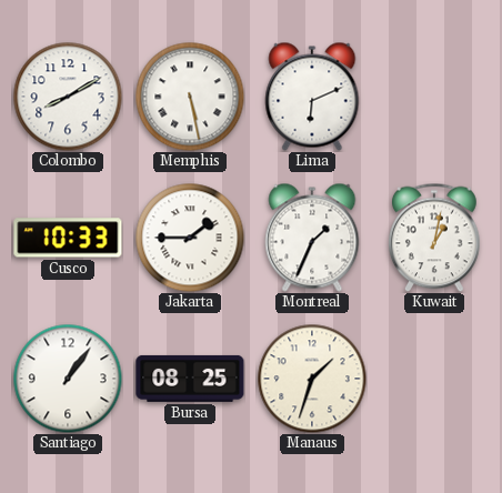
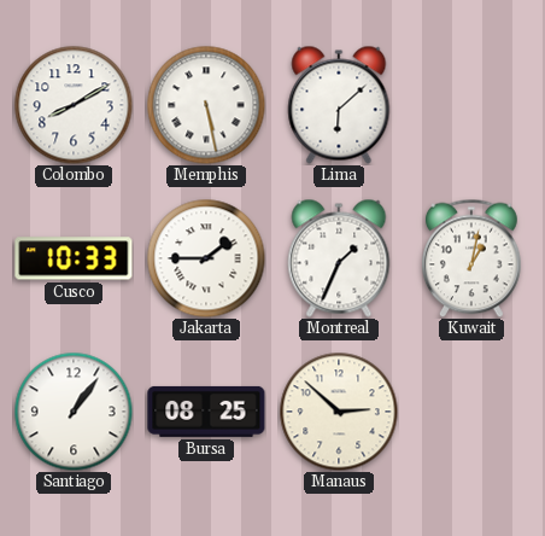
Lima: 6:11 -> 6:08 (339, 105)
Manaus: 1:33 -> 2:52 (339, 412)
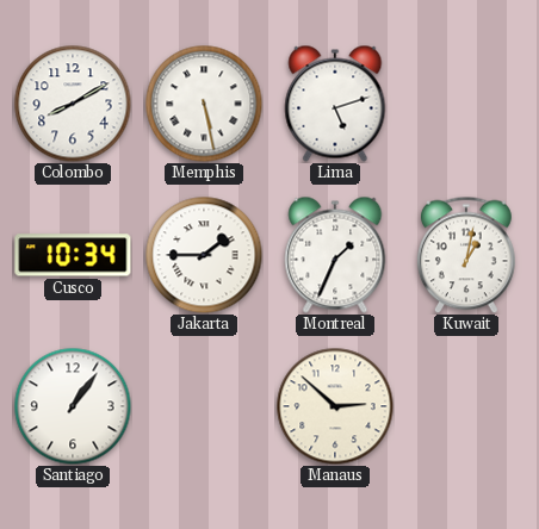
Lima: 6:08 -> 5:12 (335, 104)
Cusco: 10:33 -> 10:34 (73, 255)
Bursa: 08:25 -> none (206, 412)
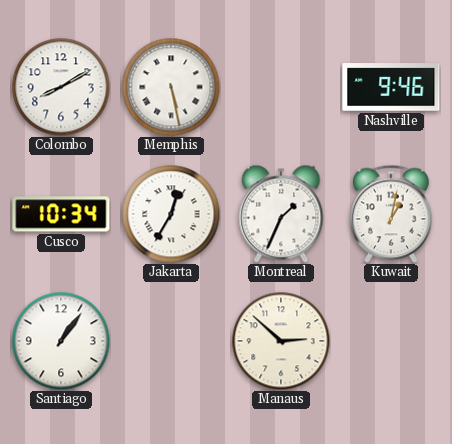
Lima: 5:12 -> none (335, 104)
Nashville: none -> 9:46 (391, 87)
Jakarta: 1:45 -> 12:35 (171, 214)
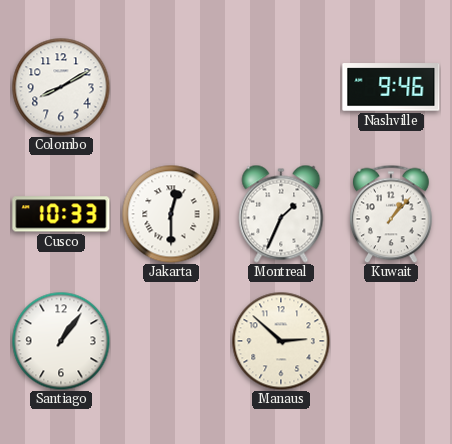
Memphis: 5:28 -> none (171, 87)
Cusco: 10:34 -> 10:33 (61, 214)
Jakarta: 12:35 -> 12:30 (171, 214)
Kuwait: 1:02 -> 1:07 (392, 214)
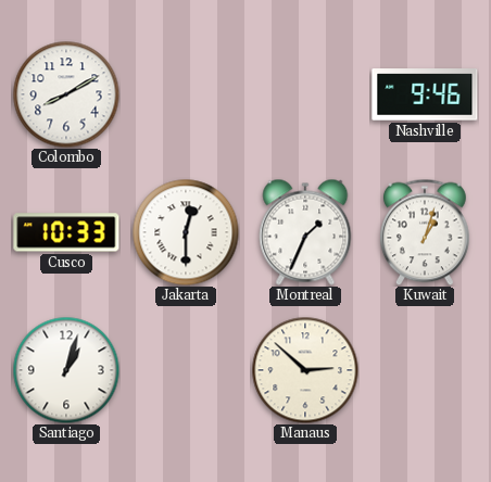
Kuwait: 1:07 -> 1:03 (426, 232)
Santiago: 1:06 -> 1:03 (66, 370)
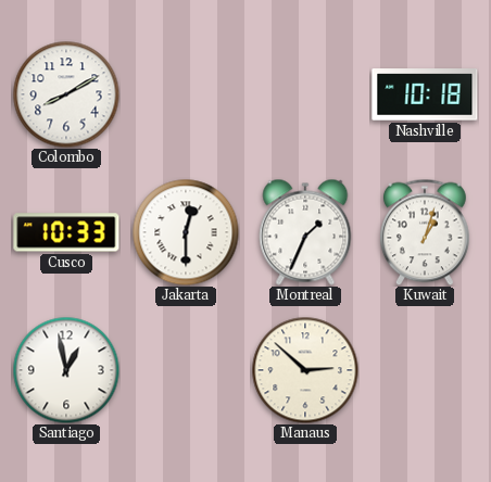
Nashville: 9:46 -> 10:18 (425, 94)
Santiago: 1:03 -> 12:58 (66, 370)
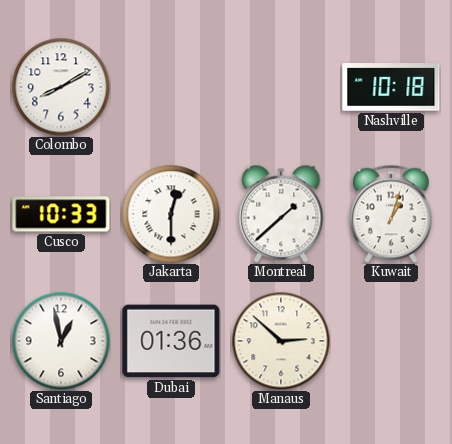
Montreal: 1:34 -> 1:38 (281, 214)
Dubai: none -> 01:36 (171, 341)
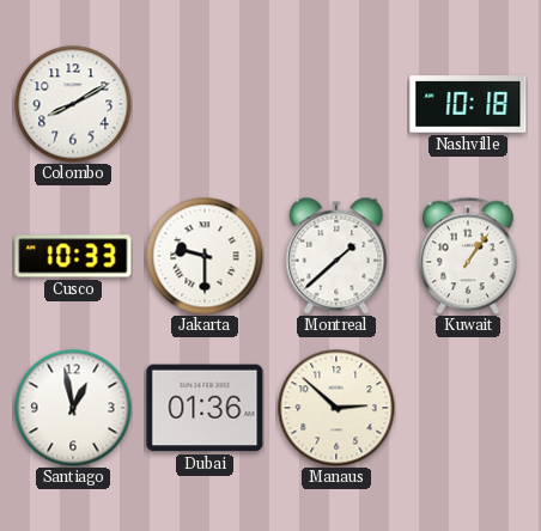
Jakarta: 12:30 -> 9:30 (205, 256)
Kuwait: 1:03 -> 1:06 (469, 256)
